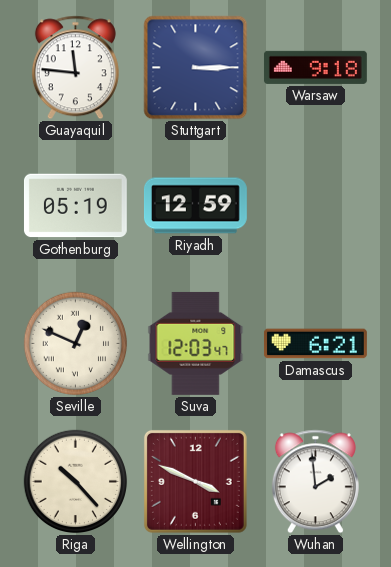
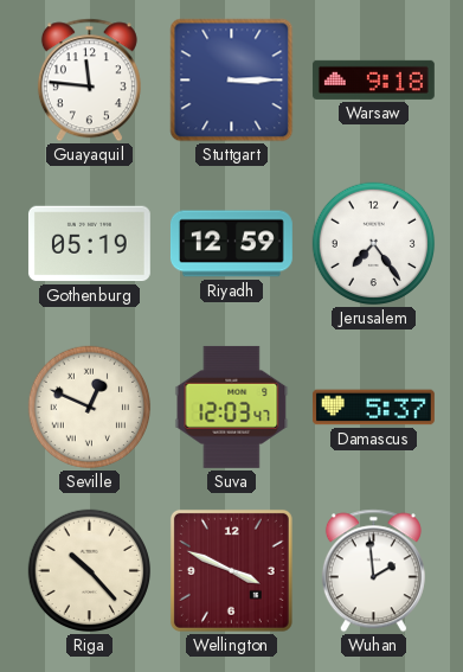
Jerusalem: none -> 7:24 (374, 244)
Damascus: 6:21 -> 5:37 (373, 408)
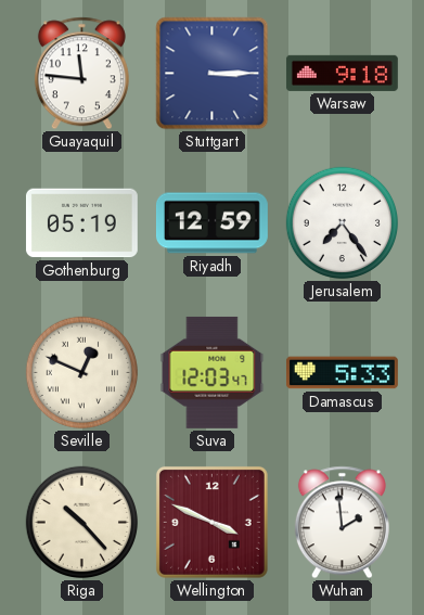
Damascus: 5:37 -> 5:33 (342, 373)
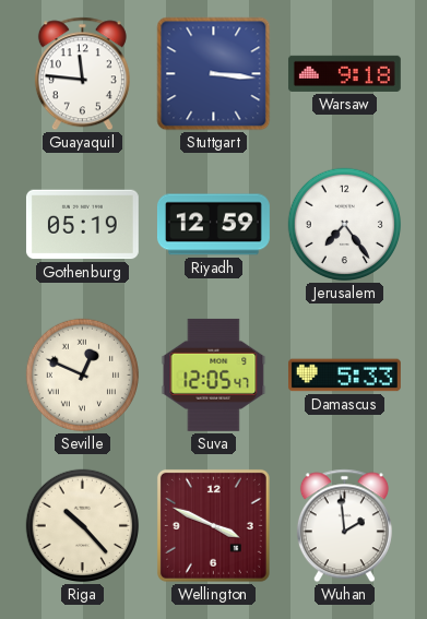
Stuttgart: 3:15 -> 3:16 (214, 74)
Suva: 12:03 -> 12:05 (214, 374)
